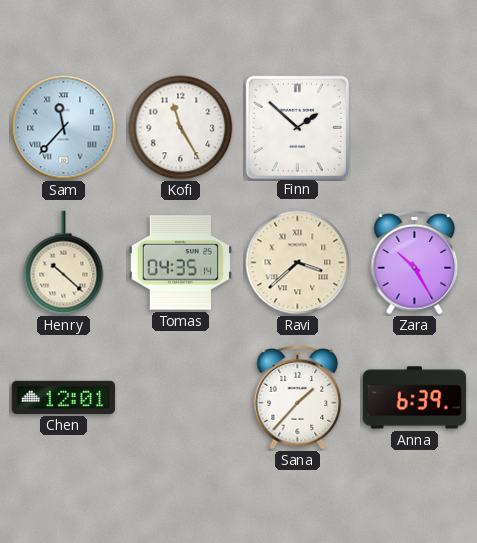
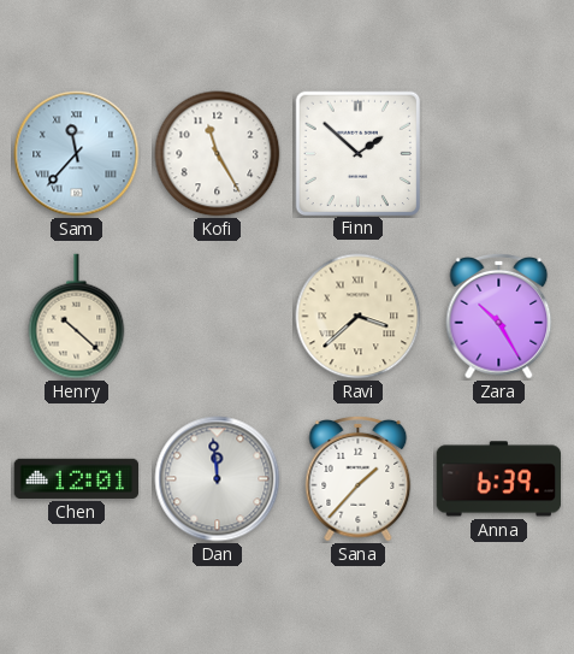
Tomas: 04:35 -> none (180, 263)
Dan: none -> 11:59 (218, 479)
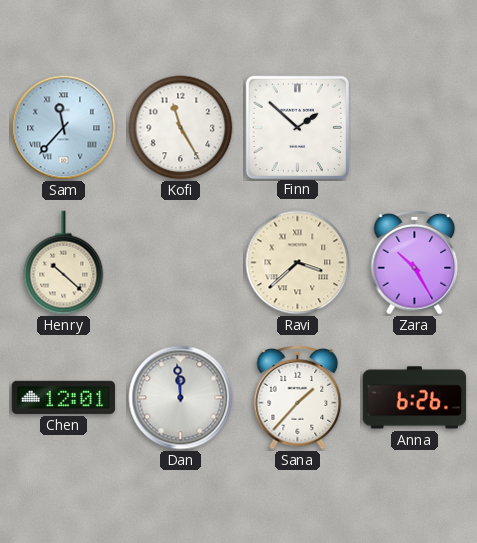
Anna: 6:39 -> 6:26 (415, 398)
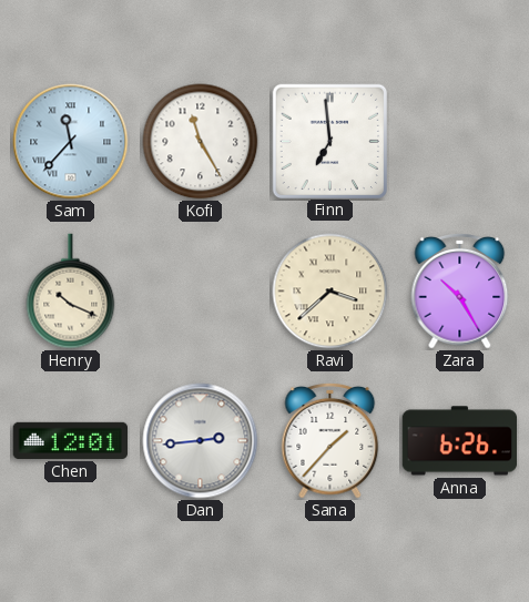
Finn: 1:52 -> 6:59 (329, 141)
Henry: 10:22 -> 10:19 (71, 292)
Dan: 11:59 -> 2:44 (201, 441)
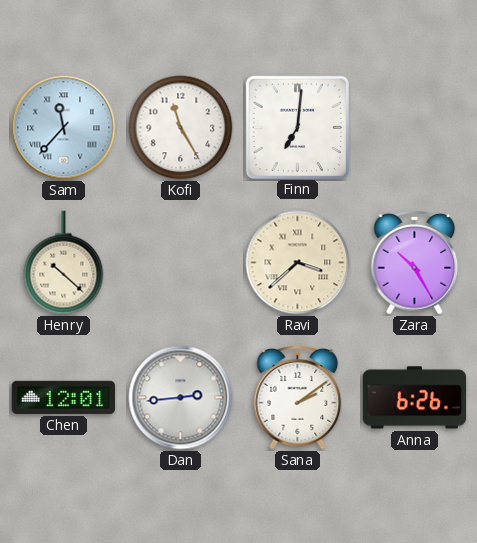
Finn: 6:59 -> 7:01 (297, 127)
Henry: 10:19 -> 10:22 (64, 263)
Sana: 1:37 -> 2:09 (298, 397)
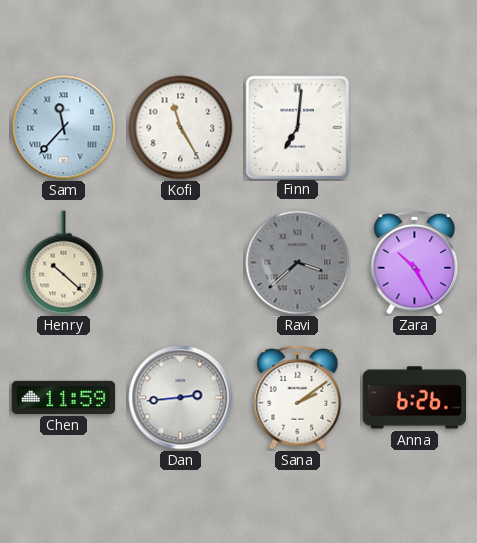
Ravi dial: cream -> grey (298, 263)
Chen: 12:01 -> 11:59 (64, 397)
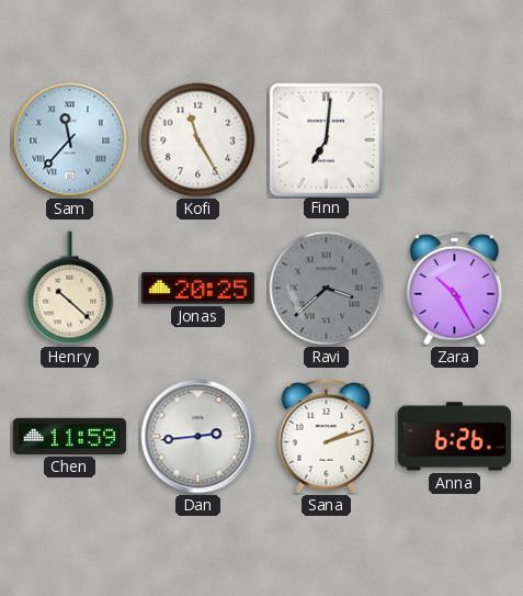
Jonas: none -> 20:25 (198, 289)
Sana: 2:09 -> 2:12 (327, 436)
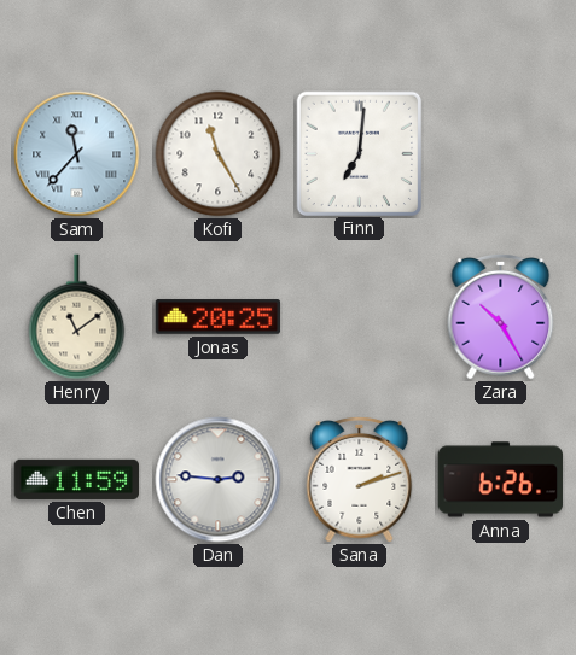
Henry: 10:22 -> 11:09 (77, 317)
Ravi: 3:38 -> none (327, 289)
Dan: 2:44 -> 2:46 (219, 480)
